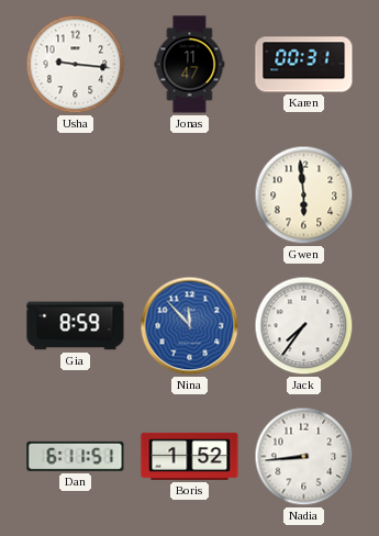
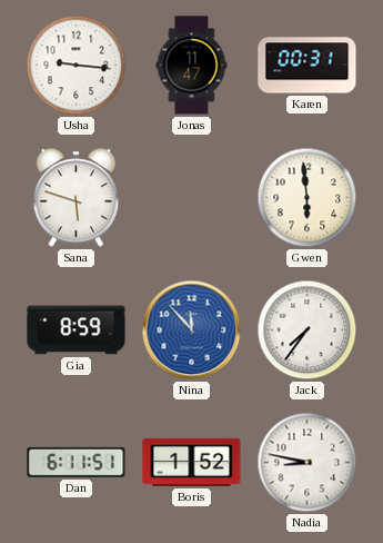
Sana: none -> 5:48 (77, 198)
Nadia: 8:44 -> 8:47 (308, 463)
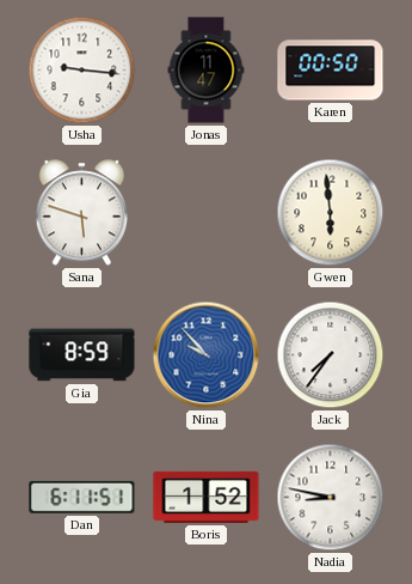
Karen: 00:31 -> 00:50 (331, 71)
Nina: 11:53 -> 9:53 (207, 355)
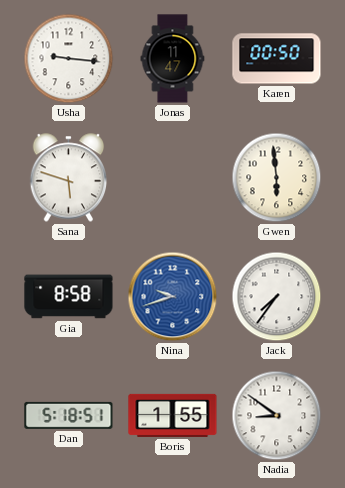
Gia: 8:59 -> 8:58 (69, 297)
Nina: 9:53 -> 9:42 (173, 297)
Dan: 6:11 -> 5:18 (69, 415)
Boris: 1:52 -> 1:55 (173, 415)
Nadia: 8:47 -> 8:51 (277, 416)
